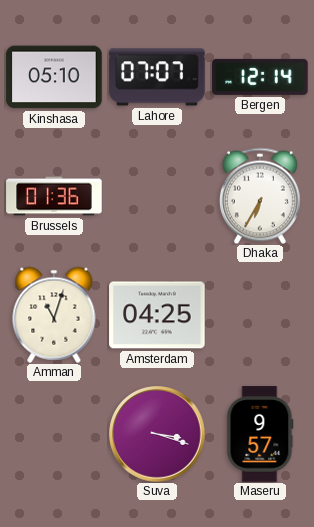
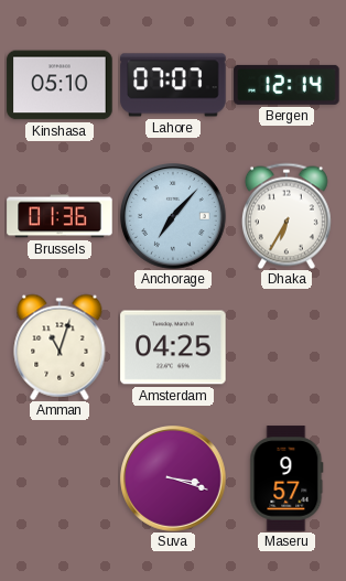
Anchorage: none -> 7:07 (173, 216)
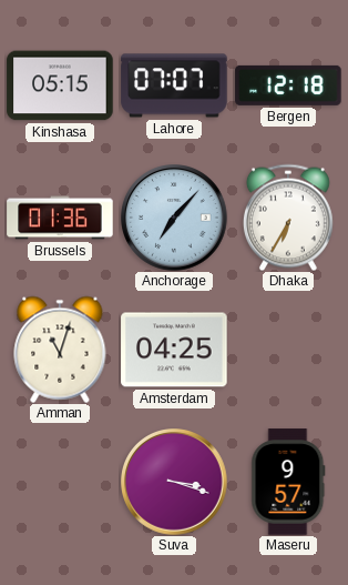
Kinshasa: 05:10 -> 05:15 (60, 85)
Bergen: 12:14 -> 12:18 (288, 85)
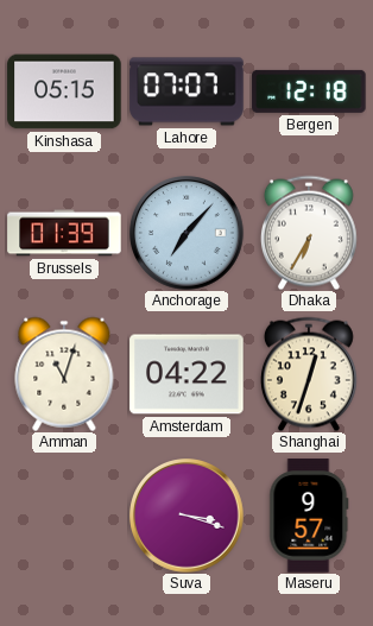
Brussels: 01:36 -> 01:39 (64, 233)
Amsterdam: 04:25 -> 04:22 (186, 374)
Shanghai: none -> 12:33 (309, 374)
